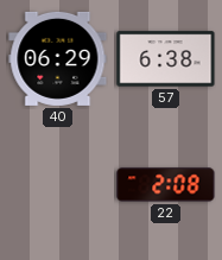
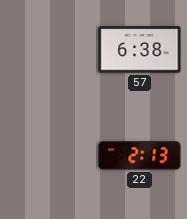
40: 06:29 -> none (58, 58)
22: 2:08 -> 2:13 (140, 156)
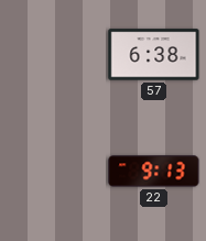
22: 2:13 -> 9:13 (154, 172)
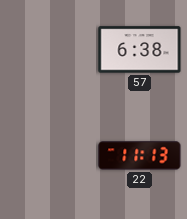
22: 9:13 -> 11:13 (140, 156)
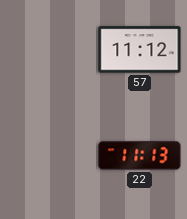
57: 6:38 -> 11:12 (140, 50)
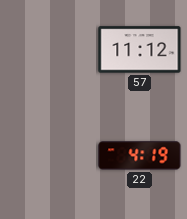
22: 11:13 -> 4:19 (140, 156)
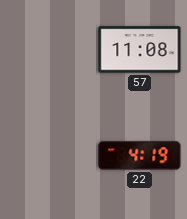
57: 11:12 -> 11:08 (140, 50)
